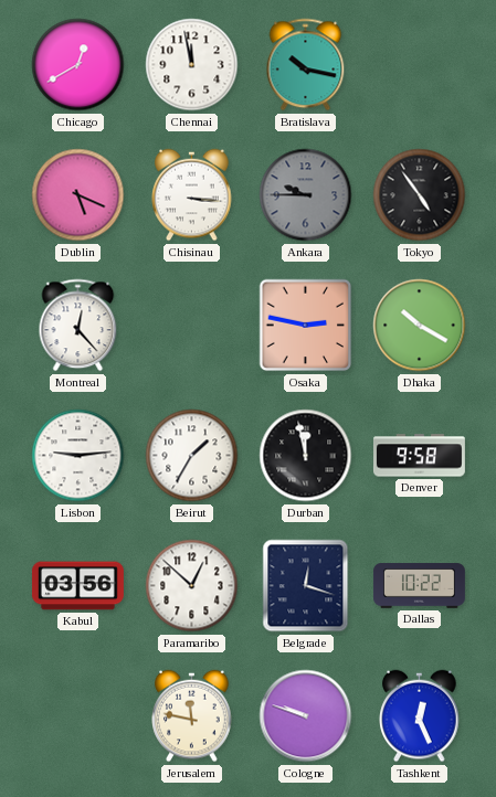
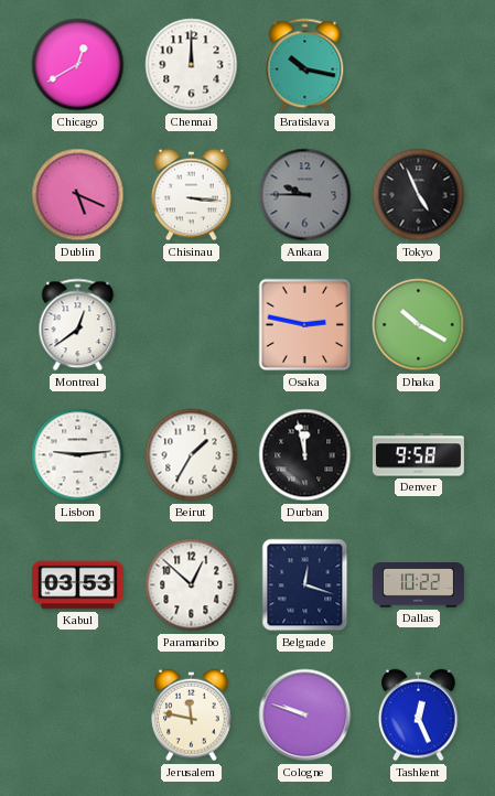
Chennai: 11:58 -> 12:00 (192, 65)
Tokyo: 4:54 -> 4:56 (419, 195)
Montreal: 12:23 -> 12:39 (78, 325)
Kabul: 03:56 -> 03:53 (77, 585)
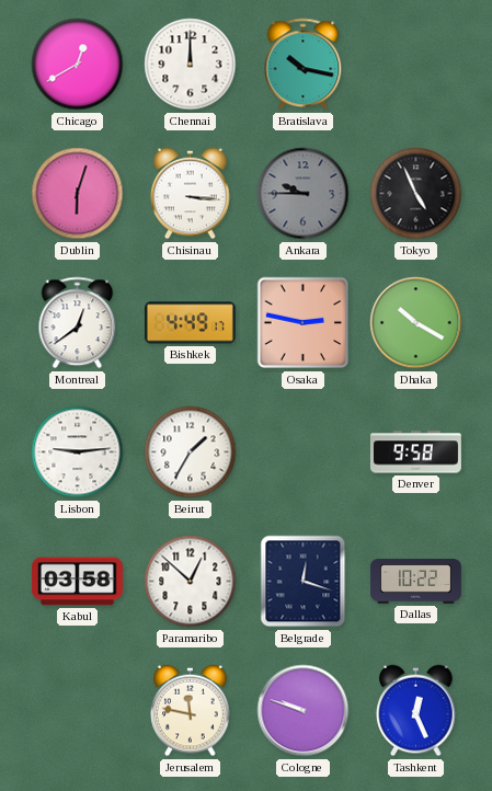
Dublin: 5:19 -> 6:03 (78, 194)
Bishkek: none -> 4:49 (190, 323)
Durban: 11:58 -> none (305, 455)
Kabul: 03:53 -> 03:58 (77, 582)
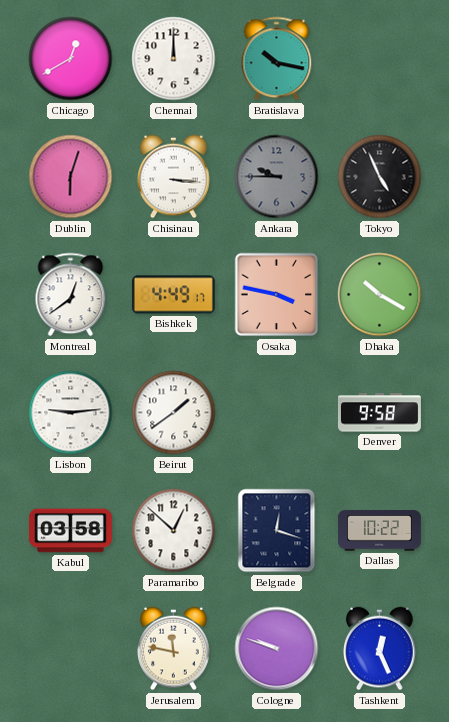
Osaka: 2:47 -> 3:47 (277, 295)
Beirut: 1:35 -> 1:39 (174, 413)
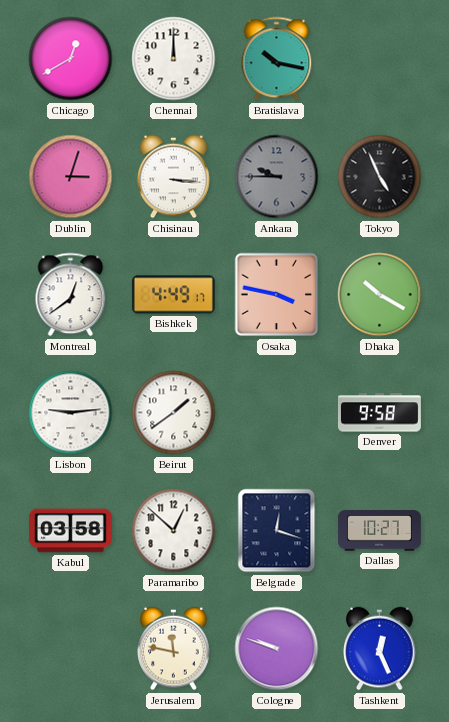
Dublin: 6:03 -> 3:03 (71, 177)
Dallas: 10:22 -> 10:27 (379, 531)
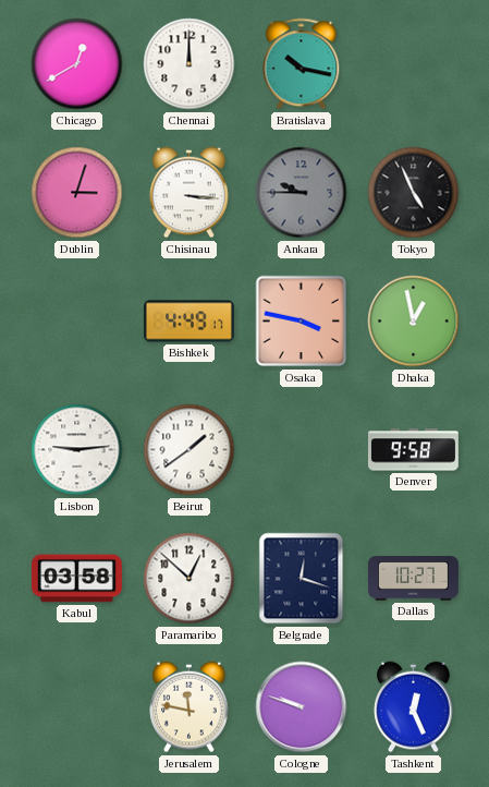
Montreal: 12:39 -> none (71, 295)
Dhaka: 10:20 -> 12:58 (414, 322)
